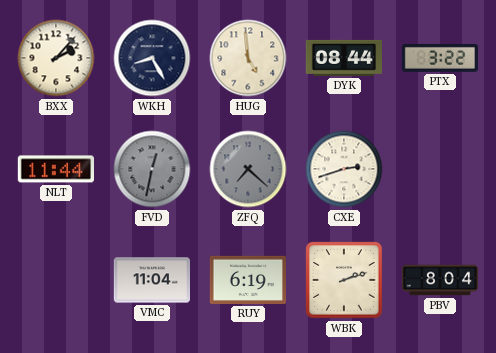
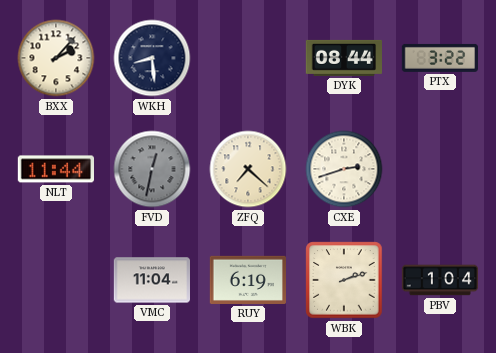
WKH: 8:25 -> 8:29 (152, 58)
HUG: 4:59 -> none (248, 58)
ZFQ dial: grey -> cream (248, 169)
PBV: 8:04 -> 1:04 (440, 280)
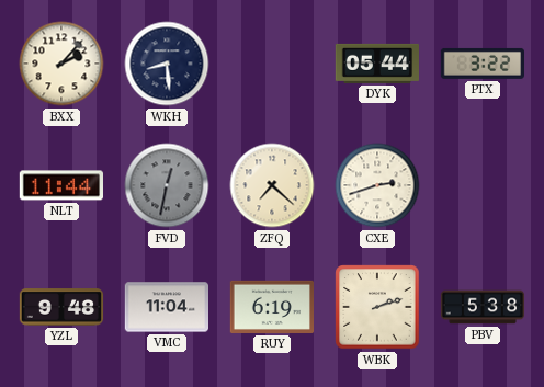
DYK: 08:44 -> 05:44 (376, 64)
YZL: none -> 9:48 (61, 307)
PBV: 1:04 -> 5:38 (483, 307)
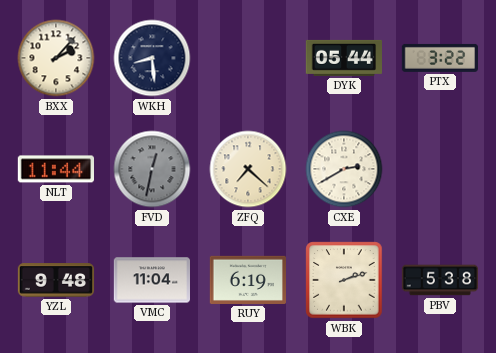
CXE: 2:42 -> 2:40 (344, 169)
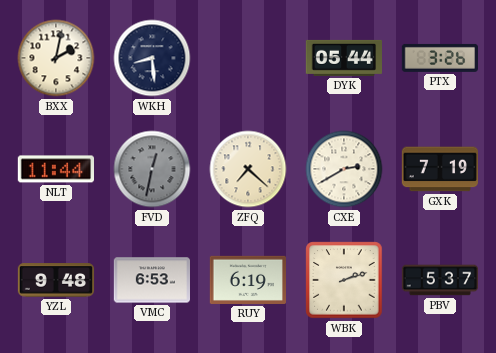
BXX: 2:07 -> 2:02 (56, 58)
PTX: 3:22 -> 3:26 (439, 58)
GXK: none -> 7:19 (439, 169)
VMC: 11:04 -> 6:53 (151, 280)
PBV: 5:38 -> 5:37 (440, 280)
